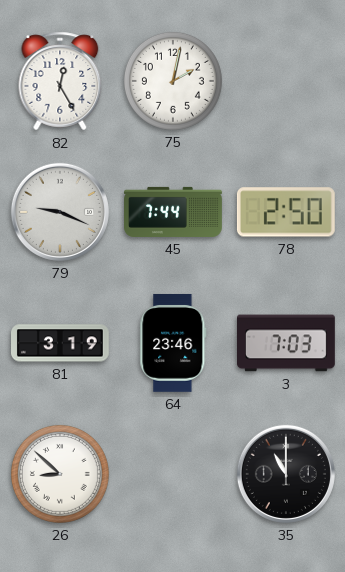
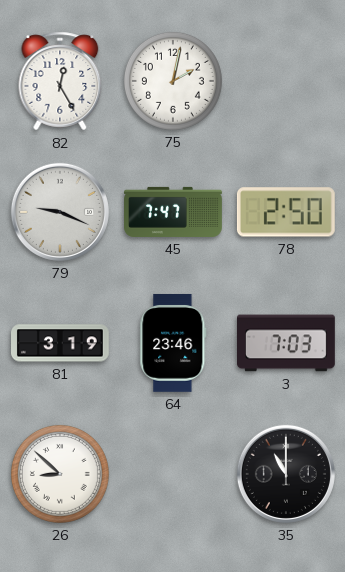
45: 7:44 -> 7:47 (173, 212)
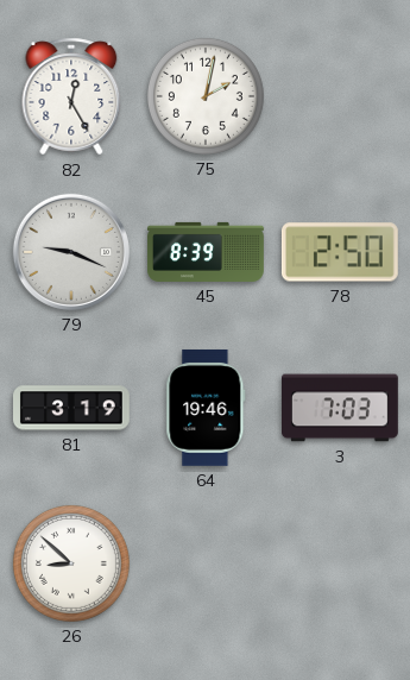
45: 7:47 -> 8:39 (206, 252)
64: 23:46 -> 19:46 (206, 408)
35: 11:00 -> none (286, 474)
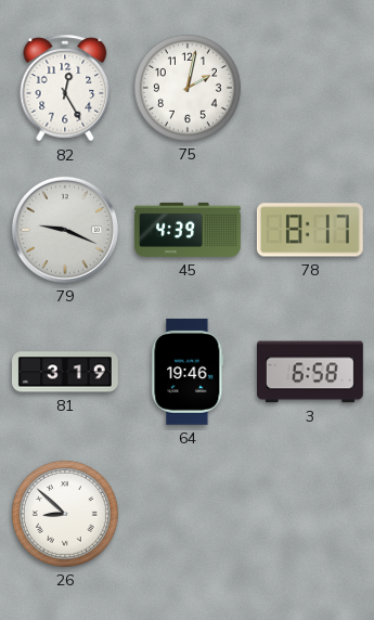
45: 8:39 -> 4:39 (188, 230)
78: 2:50 -> 8:17 (310, 230)
3: 7:03 -> 6:58 (311, 372)
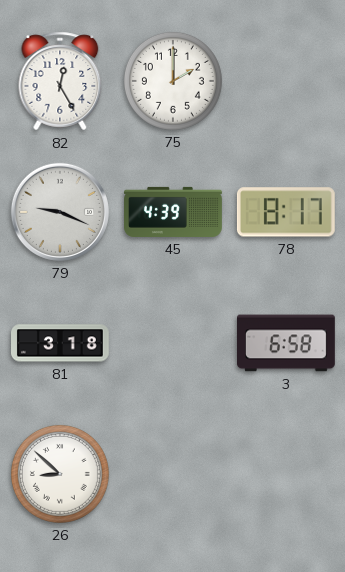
75: 2:02 -> 2:00 (173, 81)
81: 3:19 -> 3:18 (61, 343)
64: 19:46 -> none (188, 372)
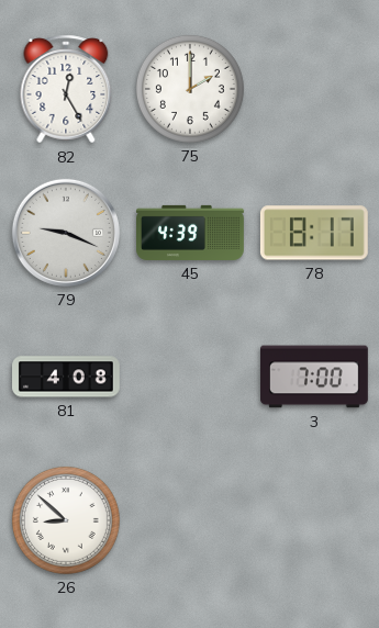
81: 3:18 -> 4:08 (67, 377)
3: 6:58 -> 7:00 (315, 377)
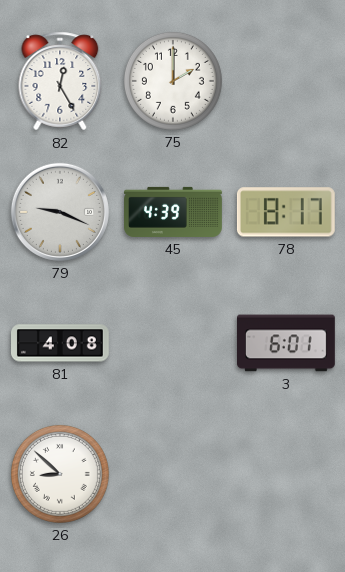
3: 7:00 -> 6:01 (287, 343)
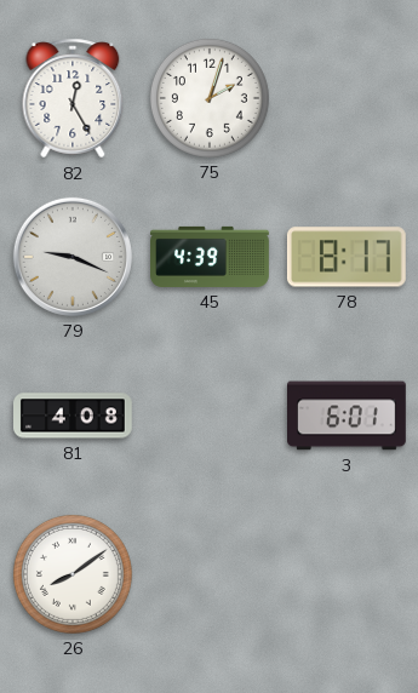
75: 2:00 -> 2:03 (210, 98)
26: 8:52 -> 8:09 (73, 574)
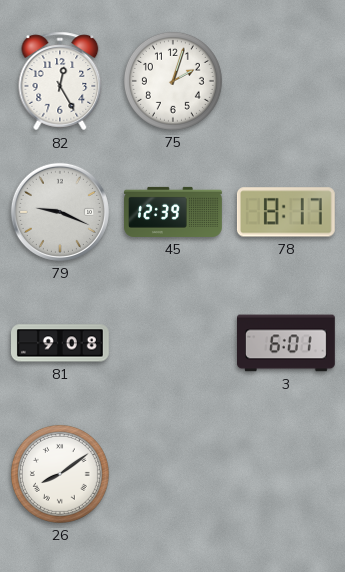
45: 4:39 -> 12:39 (173, 212)
81: 4:08 -> 9:08 (61, 343)
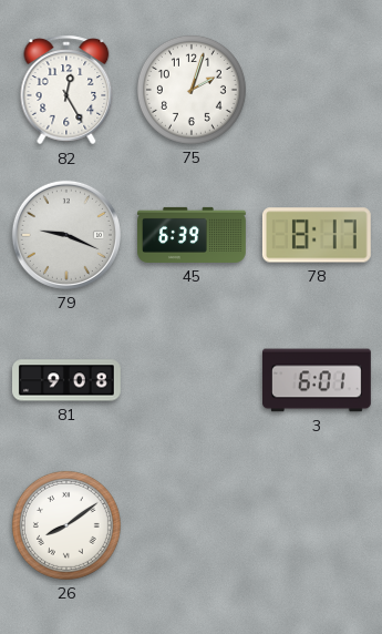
45: 12:39 -> 6:39 (192, 235)
